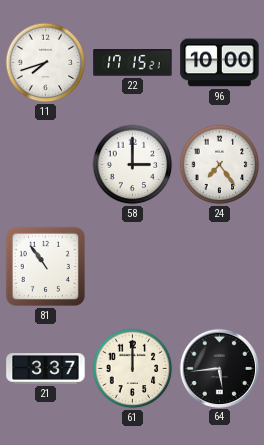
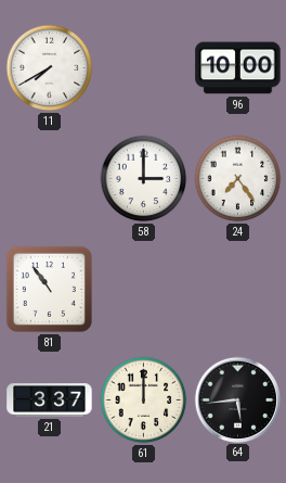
11: 7:42 -> 7:40 (50, 68)
22: 17:15 -> none (133, 63)
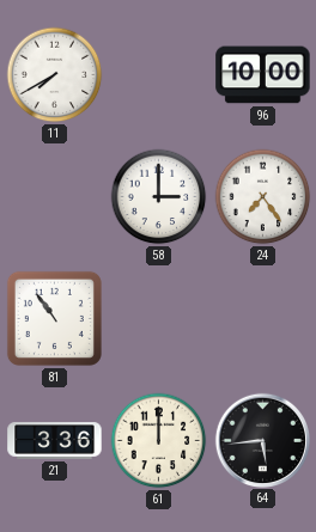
21: 3:37 -> 3:36 (55, 441)
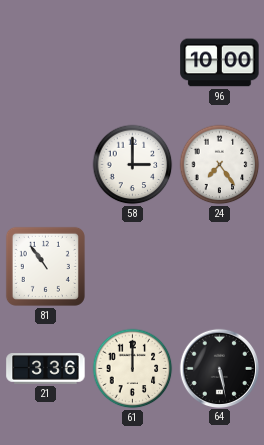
11: 7:40 -> none (55, 75)
64: 5:44 -> 5:28 (219, 368)
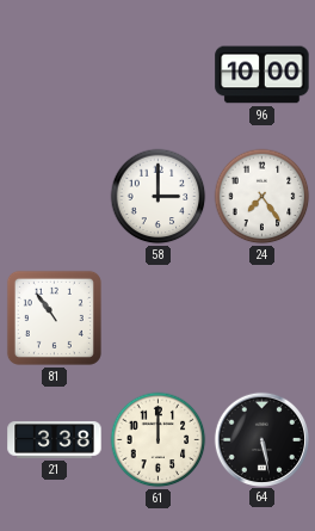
21: 3:36 -> 3:38 (55, 440)
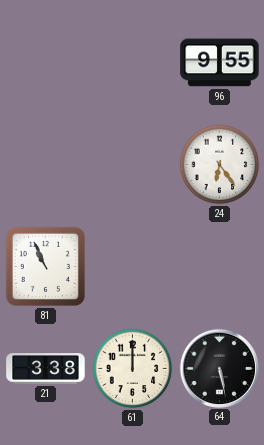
96: 10:00 -> 9:55 (220, 63)
58: 3:00 -> none (159, 197)
24: 7:24 -> 6:24 (220, 165)
81: 10:54 -> 10:56 (45, 266)
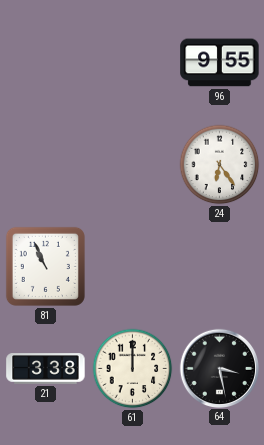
64: 5:28 -> 3:28 (219, 368)
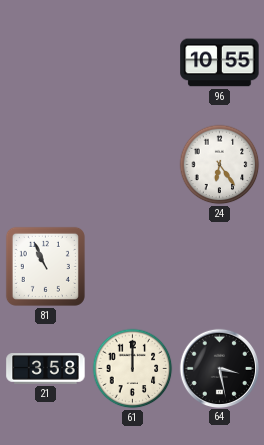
96: 9:55 -> 10:55 (220, 63)
21: 3:38 -> 3:58 (46, 369)
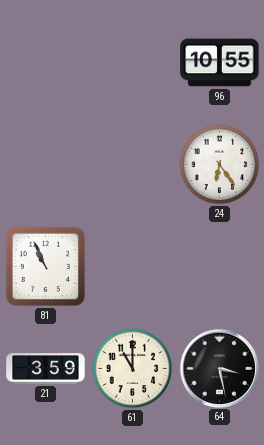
21: 3:58 -> 3:59 (46, 369)
61: 12:00 -> 11:00 (133, 369)
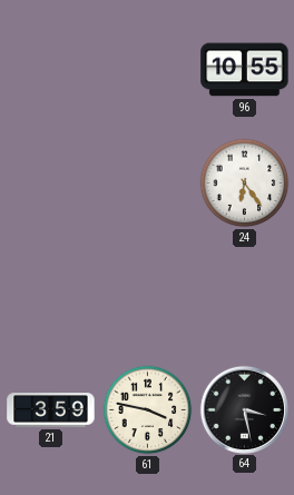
81: 10:56 -> none (45, 266)
61: 11:00 -> 3:47 (148, 410)
